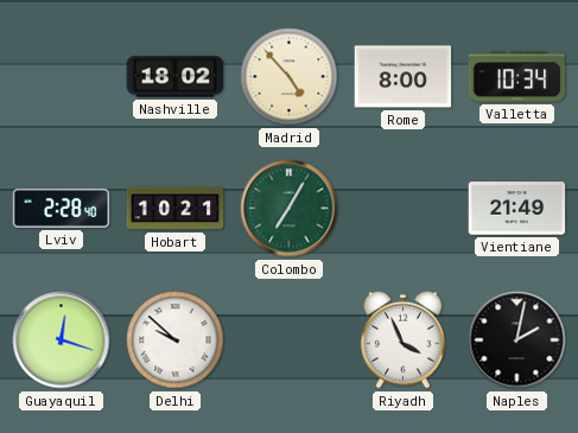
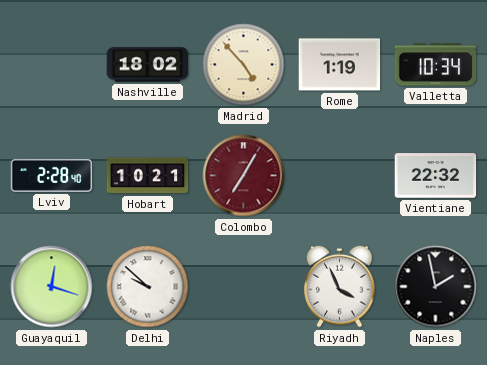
Rome: 8:00 -> 1:19 (340, 65)
Colombo dial: green -> burgundy (244, 176)
Vientiane: 21:49 -> 22:32 (436, 176)
Naples: 2:02 -> 1:58 (436, 287)
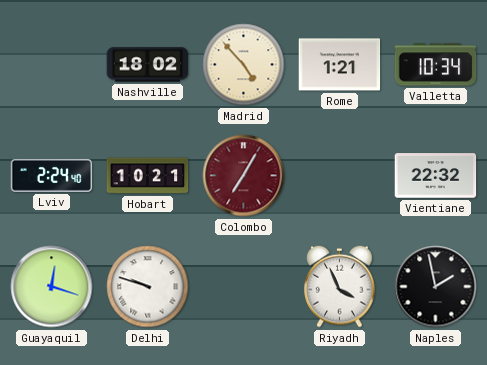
Rome: 1:19 -> 1:21 (340, 65)
Lviv: 2:28 -> 2:24 (52, 175)
Delhi: 9:52 -> 9:48 (148, 287)
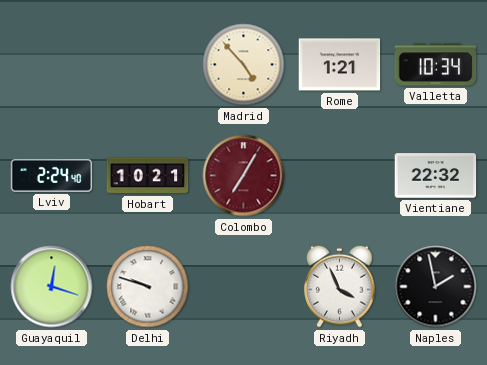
Nashville: 18:02 -> none (148, 65)
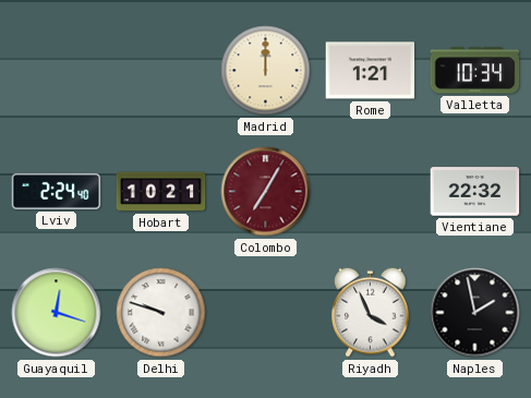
Madrid: 4:53 -> 12:00 (266, 71)
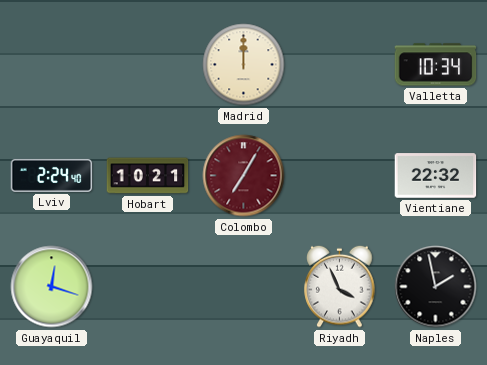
Rome: 1:21 -> none (371, 71)
Delhi: 9:48 -> none (161, 313)
